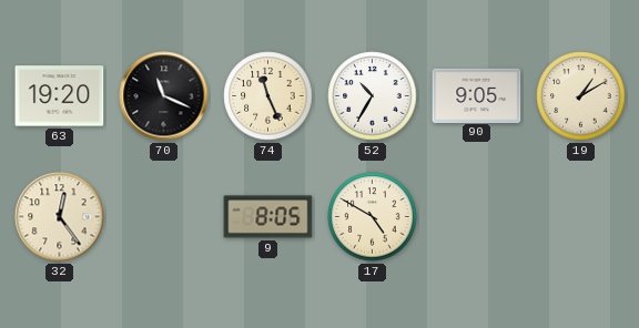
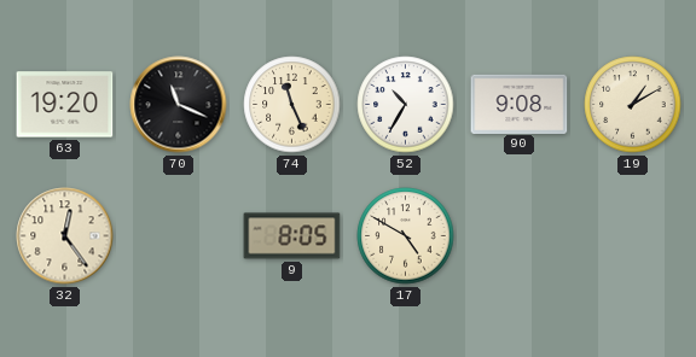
90: 9:05 -> 9:08 (520, 104)
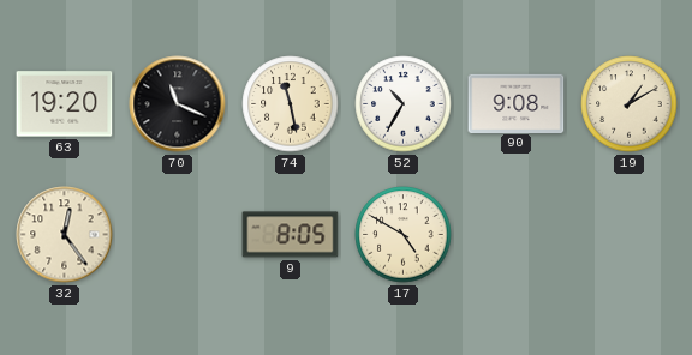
74: 11:26 -> 11:28 (291, 104)
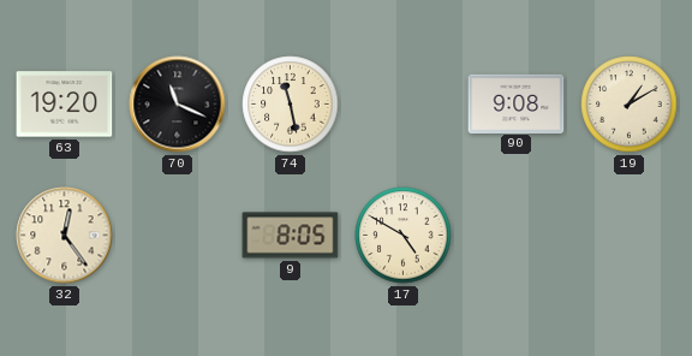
52: 10:35 -> none (404, 104)
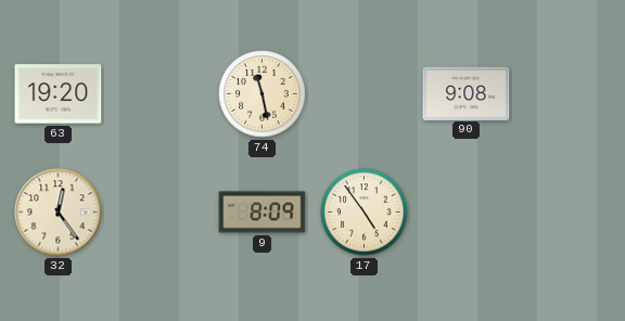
70: 11:19 -> none (178, 105)
19: 1:10 -> none (630, 105)
9: 8:05 -> 8:09 (263, 213)
17: 4:50 -> 4:54 (365, 213)
